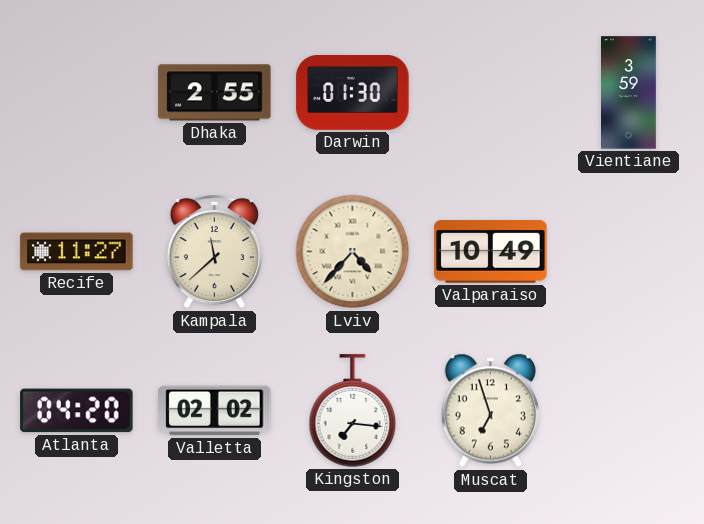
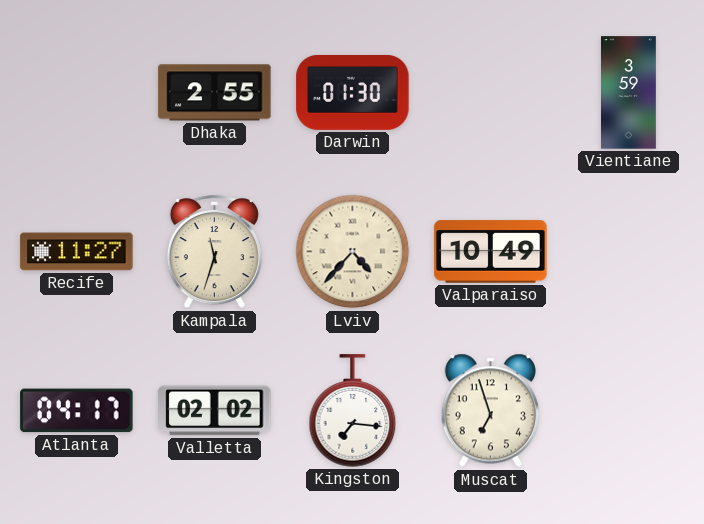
Kampala: 11:38 -> 11:33 (214, 252)
Atlanta: 04:20 -> 04:17 (77, 411)
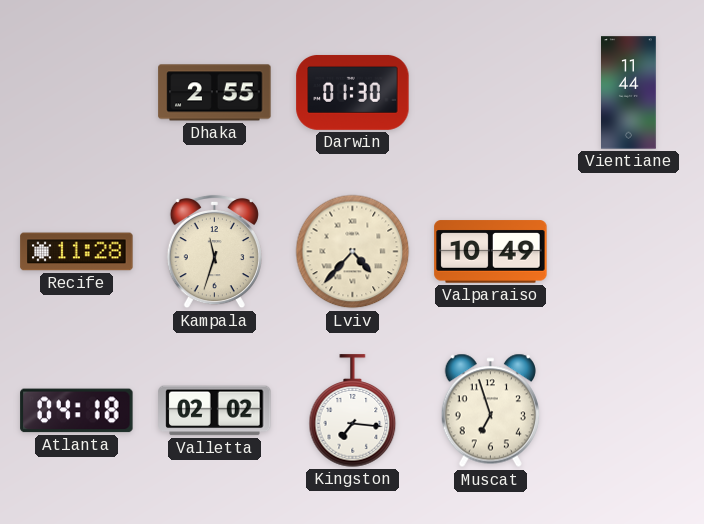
Vientiane: 3:59 -> 11:44 (629, 93)
Recife: 11:27 -> 11:28 (77, 252)
Atlanta: 04:17 -> 04:18 (77, 411)
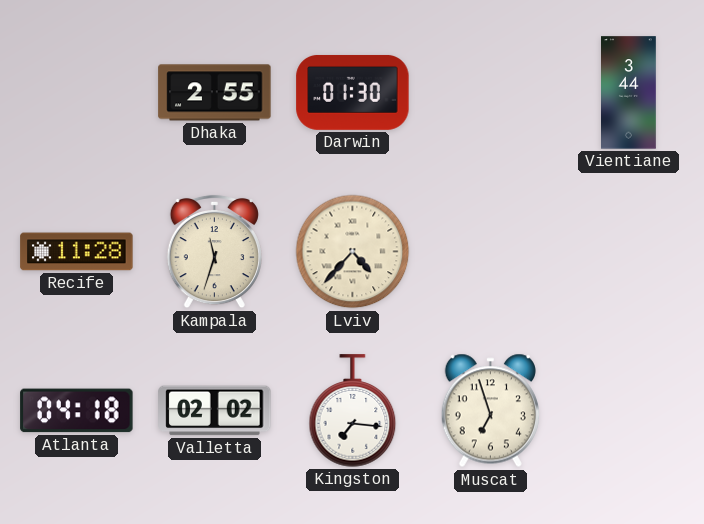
Vientiane: 11:44 -> 3:44 (629, 93)
Valparaiso: 10:49 -> none (491, 252)
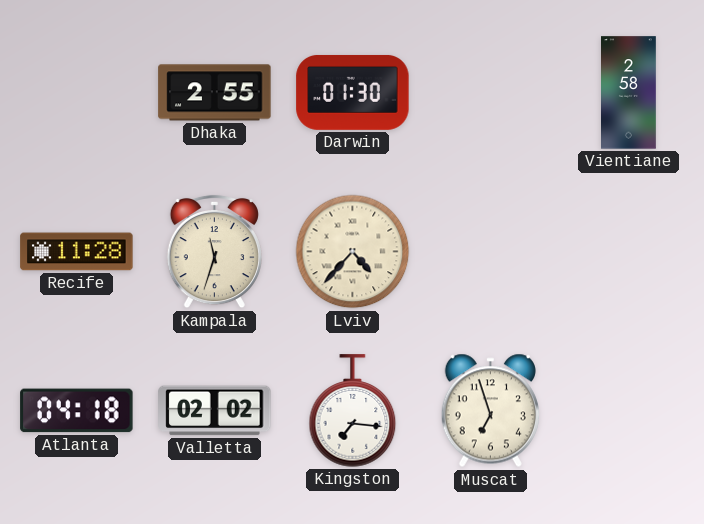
Vientiane: 3:44 -> 2:58 (629, 93)
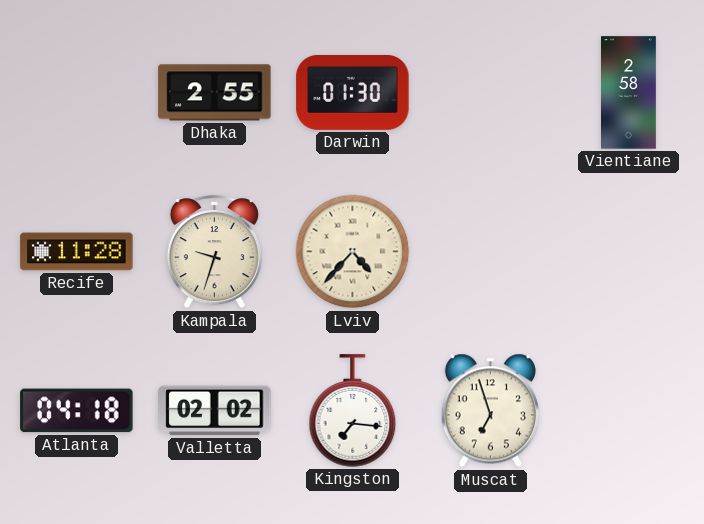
Kampala: 11:33 -> 9:33 (214, 252)
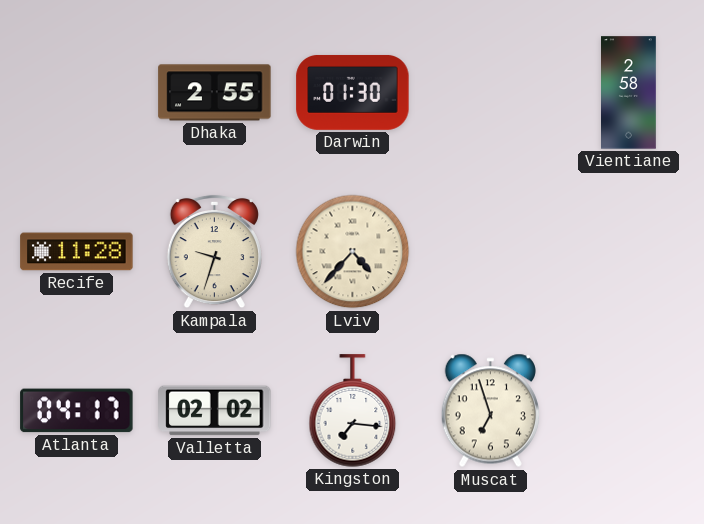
Atlanta: 04:18 -> 04:17 (77, 411)
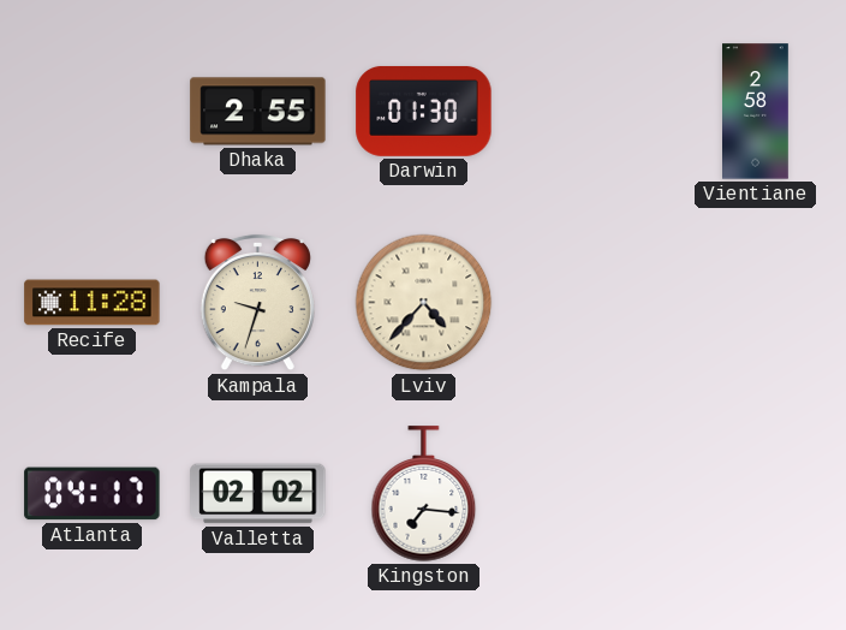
Muscat: 6:57 -> none (490, 411)
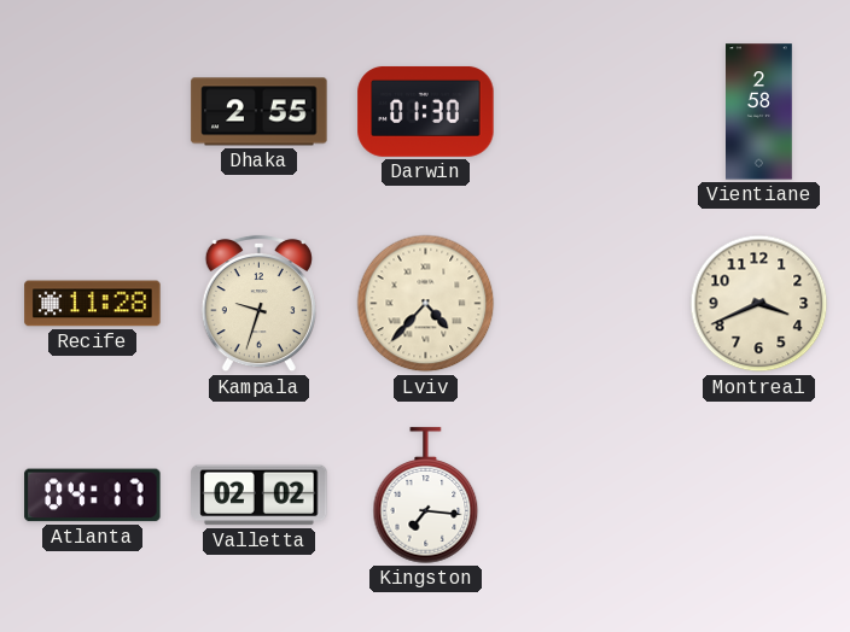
Montreal: none -> 3:41 (759, 304)
